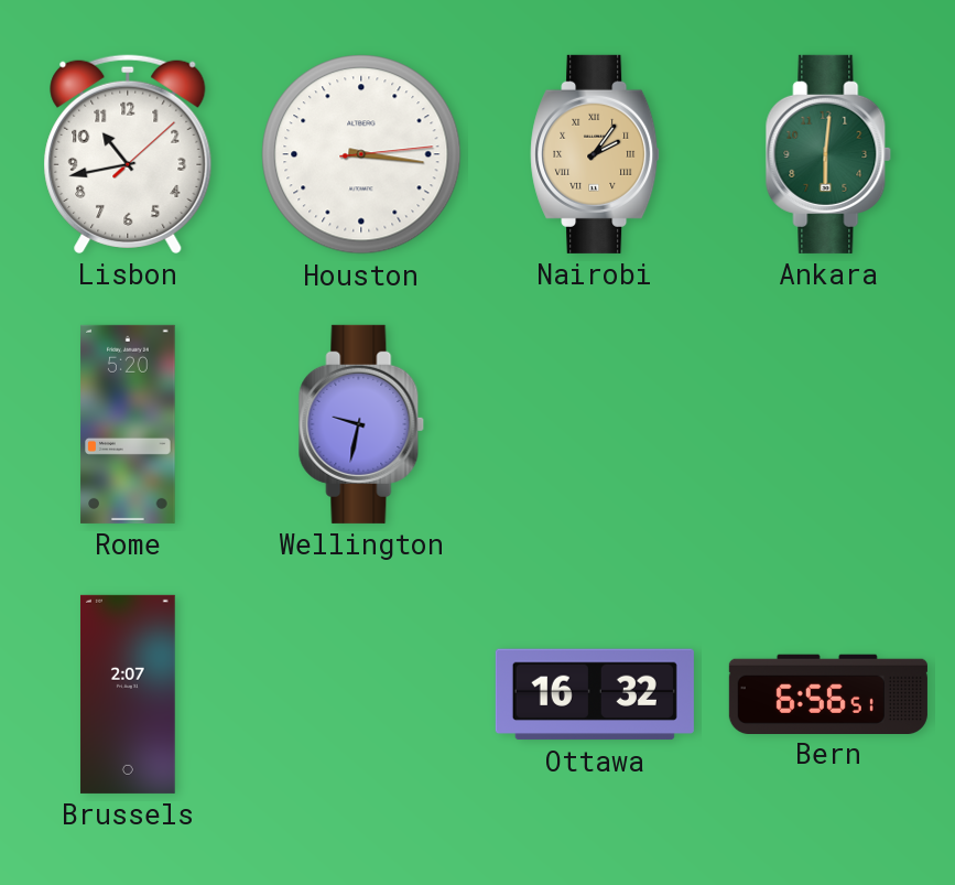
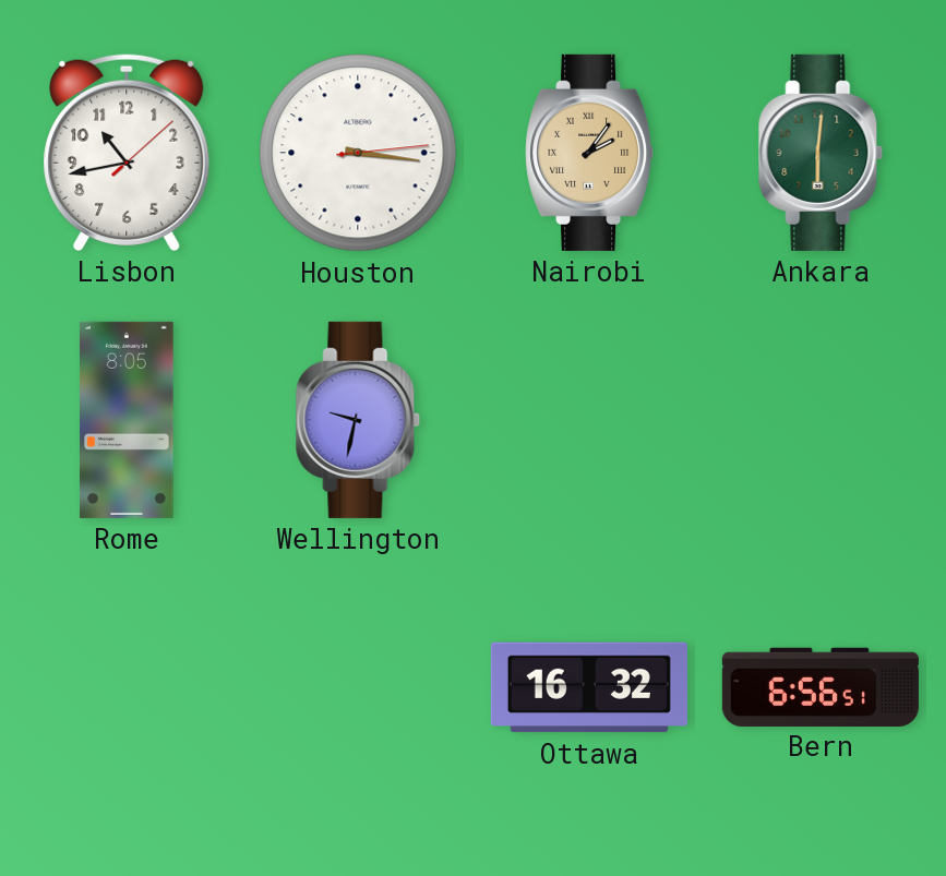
Rome: 5:20 -> 8:05 (127, 420)
Brussels: 2:07 -> none (128, 694)
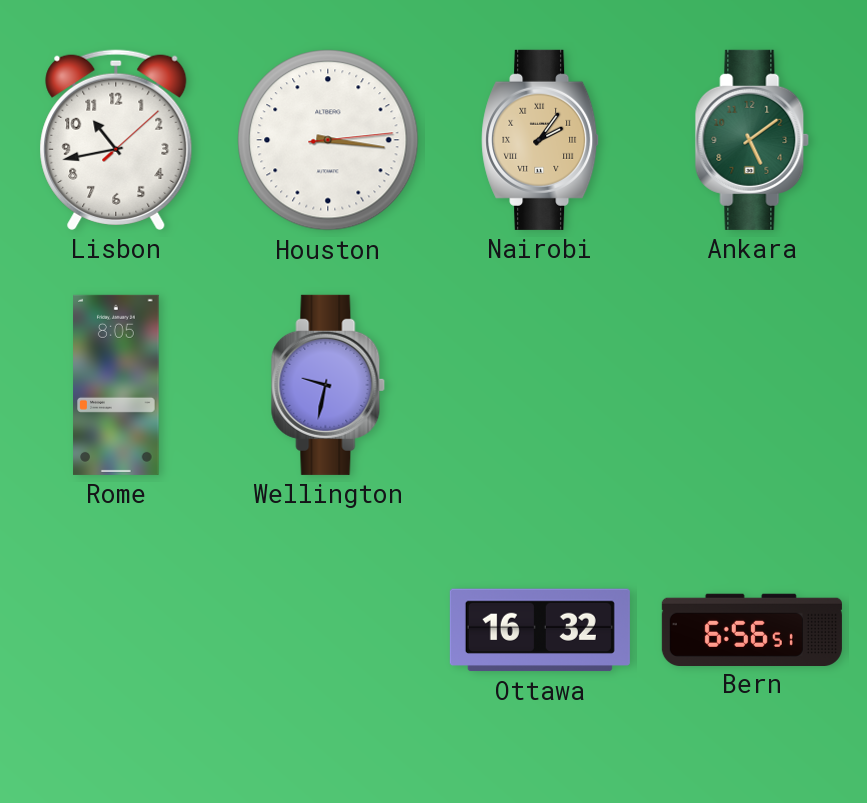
Ankara: 6:01 -> 5:09 (752, 140)
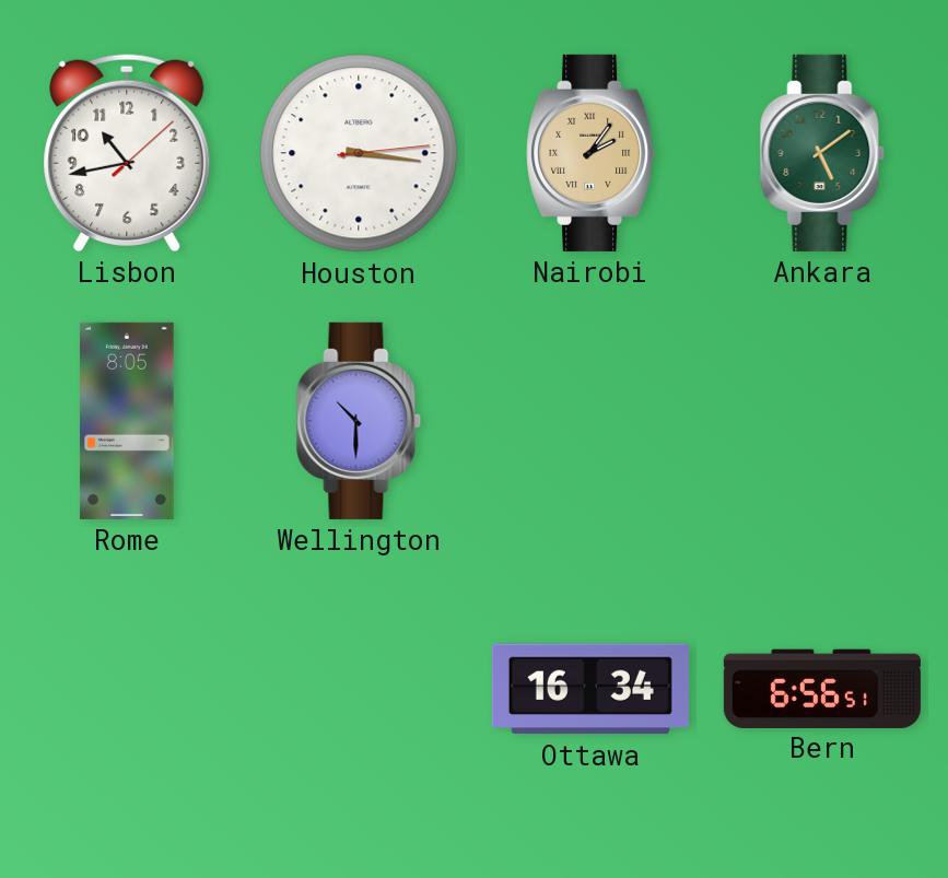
Wellington: 9:32 -> 10:30 (359, 421)
Ottawa: 16:32 -> 16:34 (590, 689)
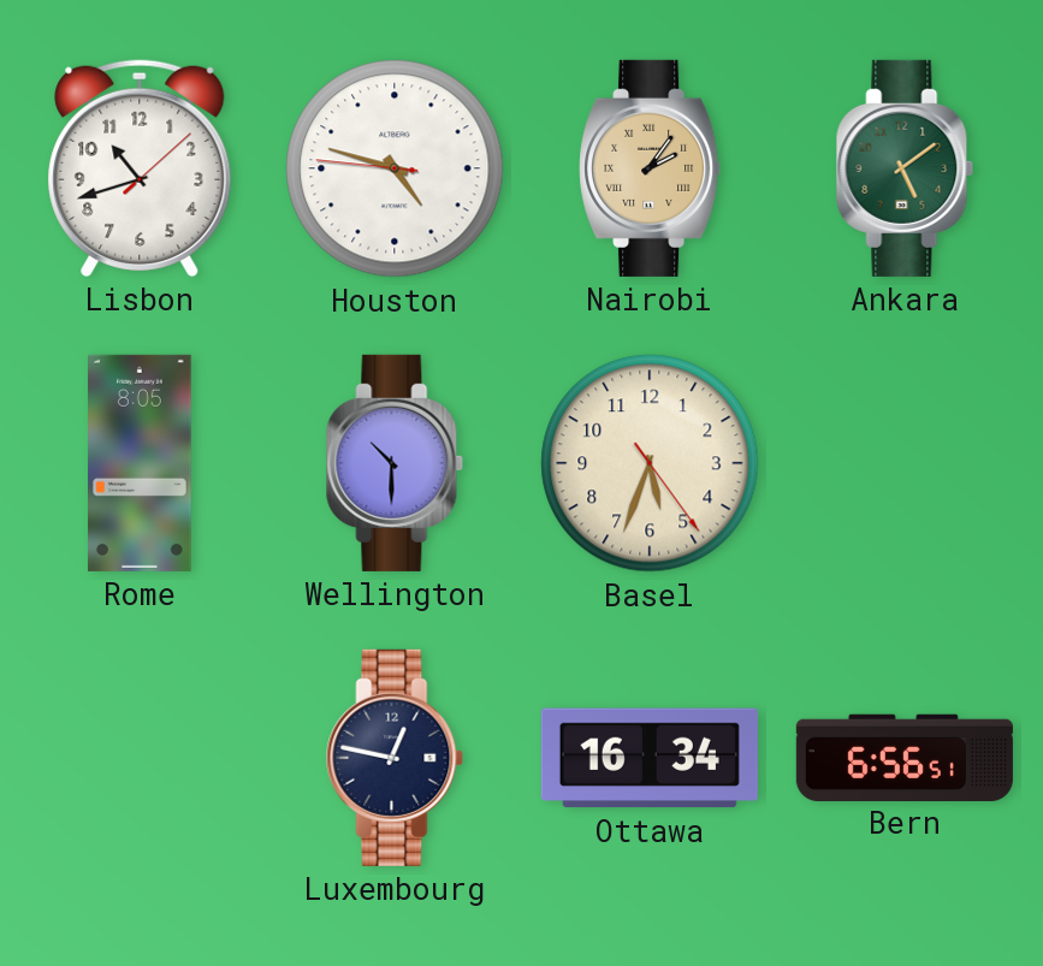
Lisbon: 10:43 -> 10:42 (140, 168)
Houston: 3:16 -> 4:47 (395, 168)
Basel: none -> 5:33 (650, 463)
Luxembourg: none -> 12:47 (395, 758)
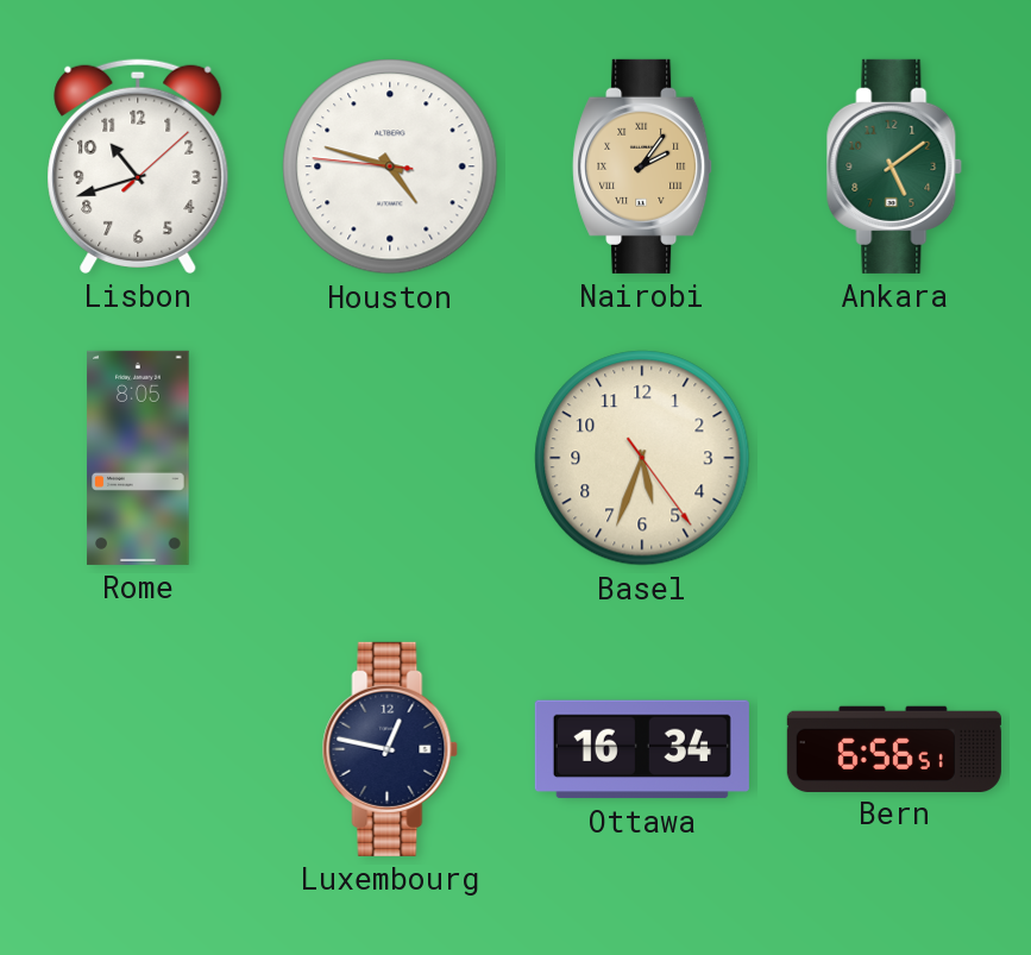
Wellington: 10:30 -> none (395, 463)
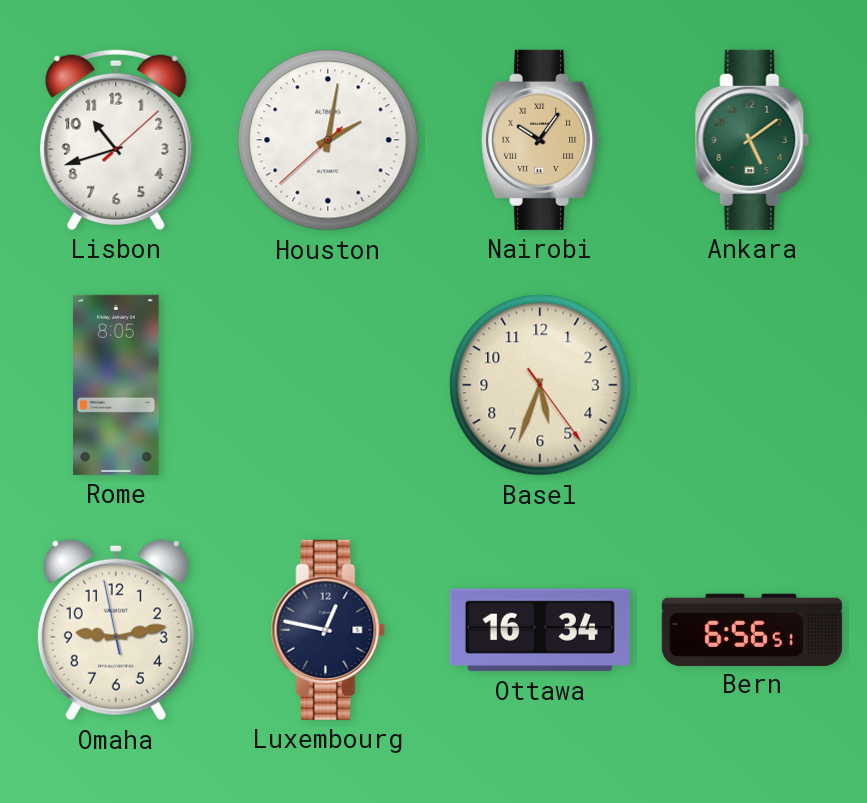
Houston: 4:47 -> 2:01 (328, 140)
Nairobi: 2:06 -> 10:06 (541, 140)
Omaha: none -> 9:12 (116, 630)
